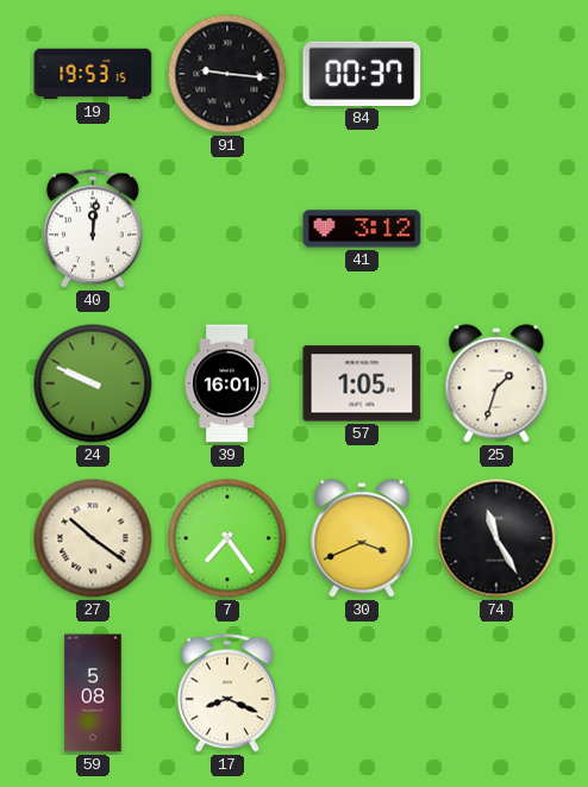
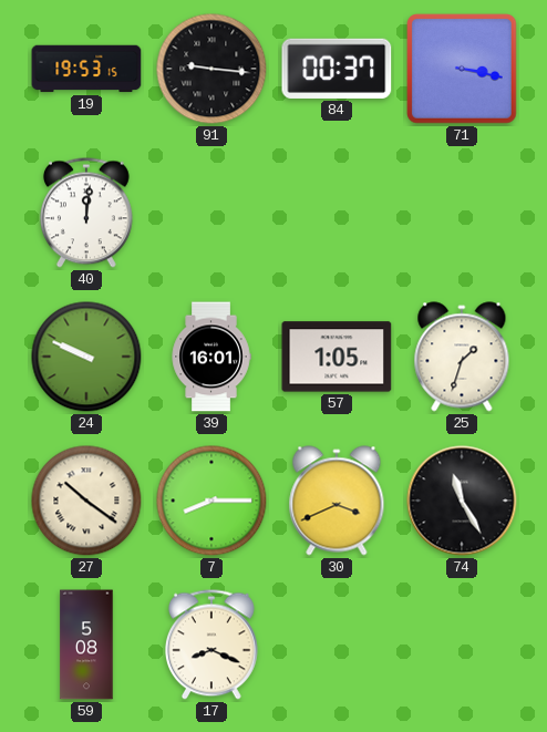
71: none -> 3:17 (462, 69)
41: 3:12 -> none (362, 229)
7: 7:24 -> 8:15 (211, 501)
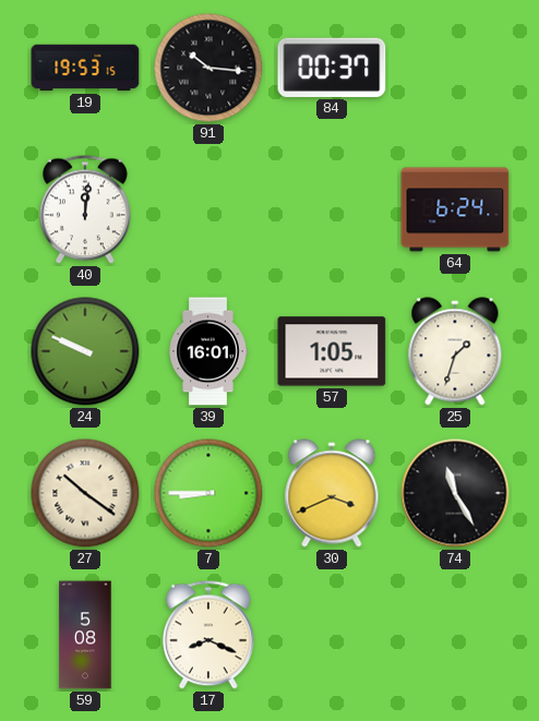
91: 9:16 -> 10:16 (208, 68)
71: 3:17 -> none (462, 69)
64: none -> 6:24 (455, 209)
7: 8:15 -> 8:45 (208, 493)
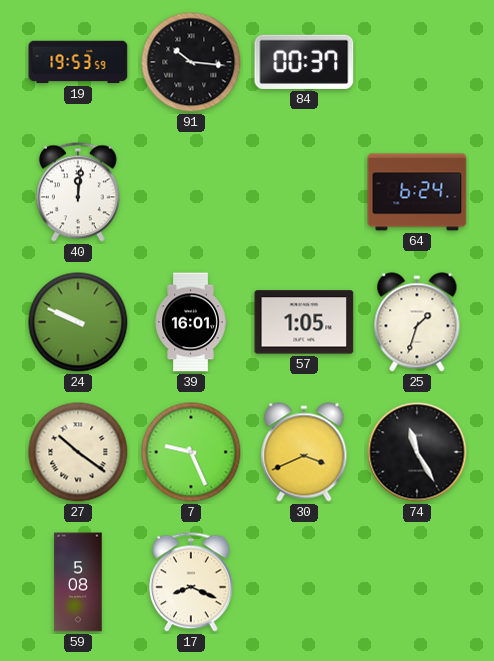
19: 19:53:15 -> 19:53:59 (78, 62)
7: 8:45 -> 9:26 (191, 452)
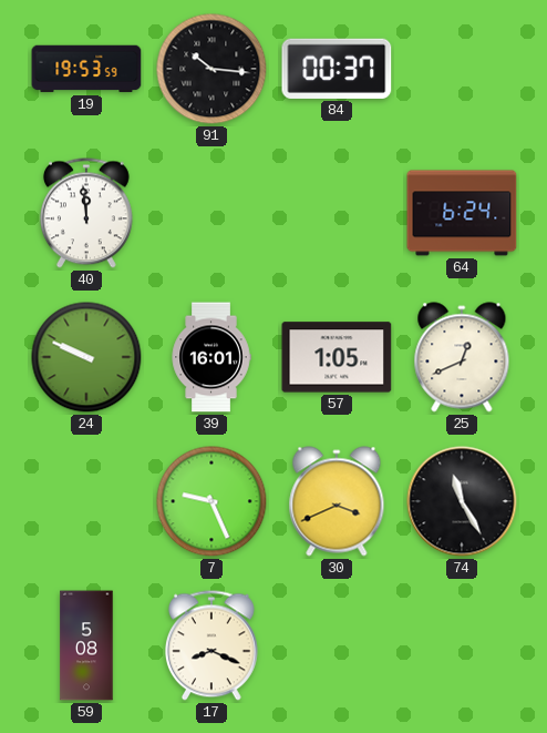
40: 12:01 -> 11:59 (86, 213)
25: 1:33 -> 12:41 (462, 357)
27: 10:21 -> none (78, 452)
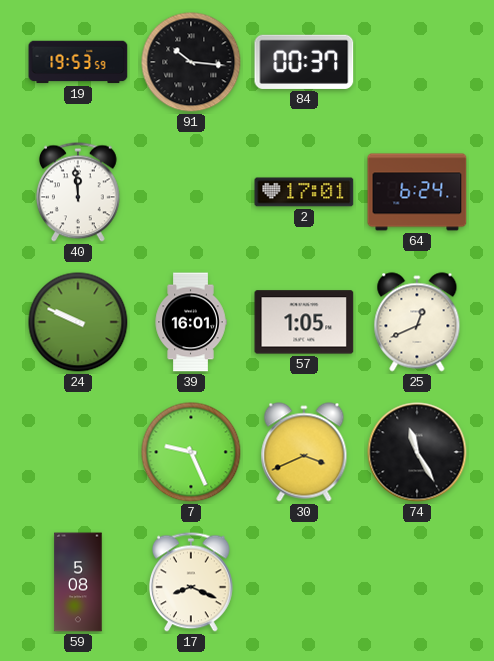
2: none -> 17:01 (304, 192)
